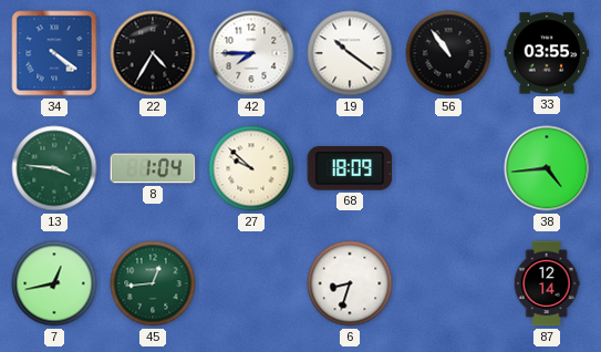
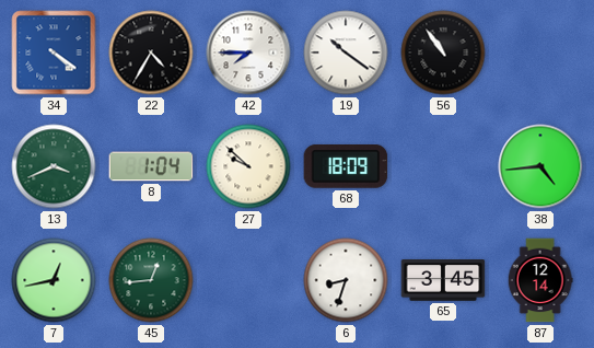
33: 03:55 -> none (547, 53)
13: 3:46 -> 3:41 (54, 166)
65: none -> 3:45 (443, 280)
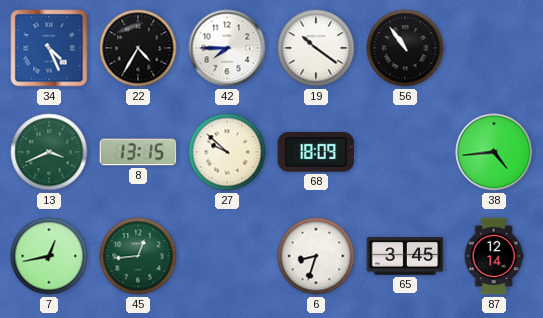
34: 4:21 -> 4:26 (49, 48)
8: 1:04 -> 13:15 (138, 152)
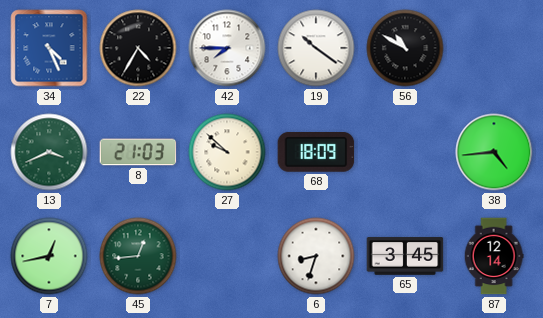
56: 10:54 -> 10:50 (405, 48)
8: 13:15 -> 21:03 (138, 152)
